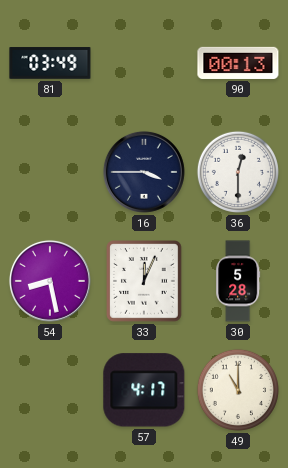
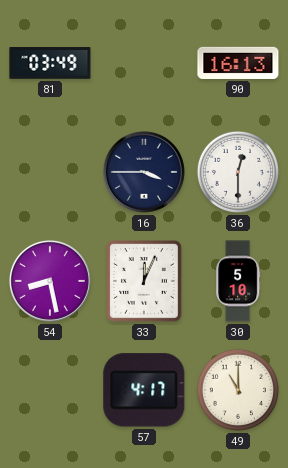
90: 00:13 -> 16:13 (238, 63)
30: 5:28 -> 5:10 (238, 281)
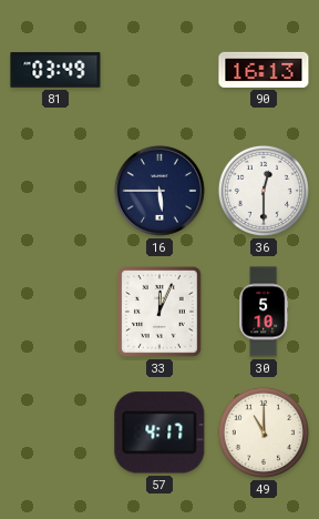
16: 3:45 -> 5:45 (159, 191)
54: 8:28 -> none (50, 281)
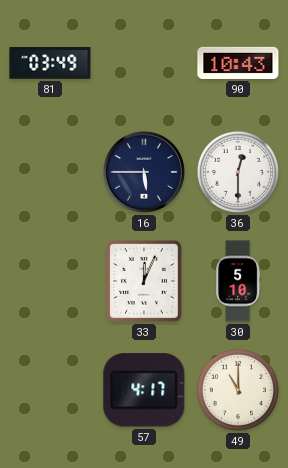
90: 16:13 -> 10:43 (238, 63)
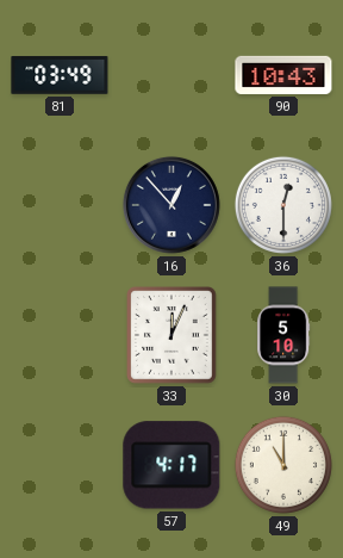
16: 5:45 -> 12:53 (171, 205)
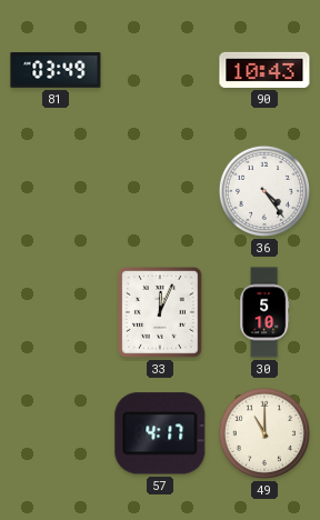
16: 12:53 -> none (171, 205)
36: 12:30 -> 4:24 (264, 191)
